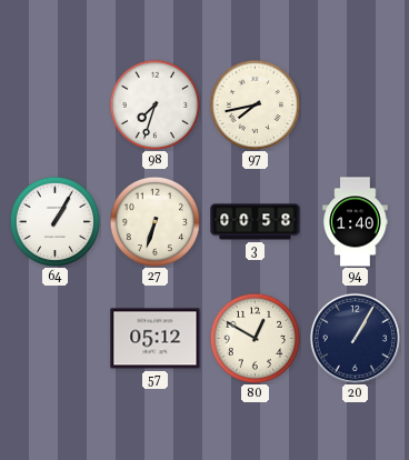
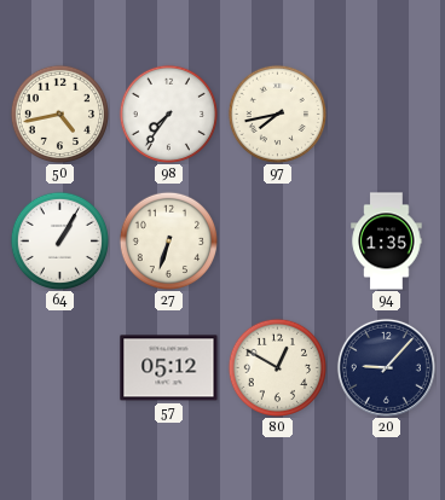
50: none -> 4:43 (59, 114)
98: 7:33 -> 7:36 (168, 114)
3: 00:58 -> none (256, 222)
94: 1:40 -> 1:35 (387, 242)
20: 1:05 -> 9:07 (386, 367)
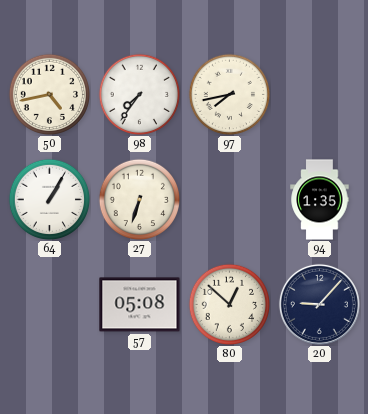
57: 05:12 -> 05:08 (140, 305)
80: 12:50 -> 12:52 (229, 304)
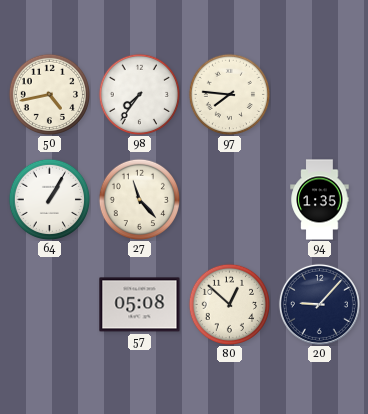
97: 7:43 -> 7:46 (229, 94)
27: 6:33 -> 11:23 (139, 199)
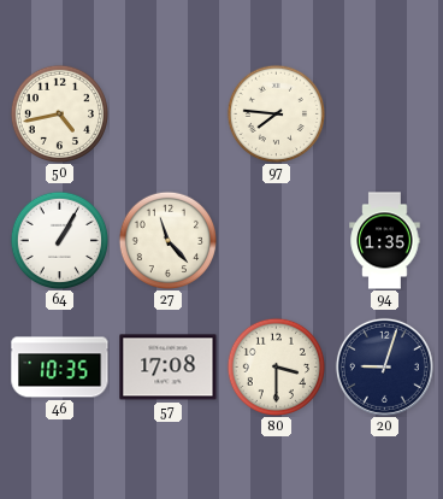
98: 7:36 -> none (139, 94)
46: none -> 10:35 (60, 368)
57: 05:08 -> 17:08 (169, 368)
80: 12:52 -> 3:30 (276, 366)
20: 9:07 -> 9:03 (384, 366)
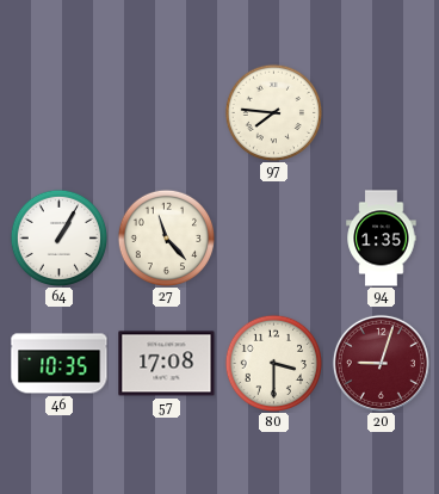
50: 4:43 -> none (59, 113)
20 dial: navy -> burgundy (381, 363)
